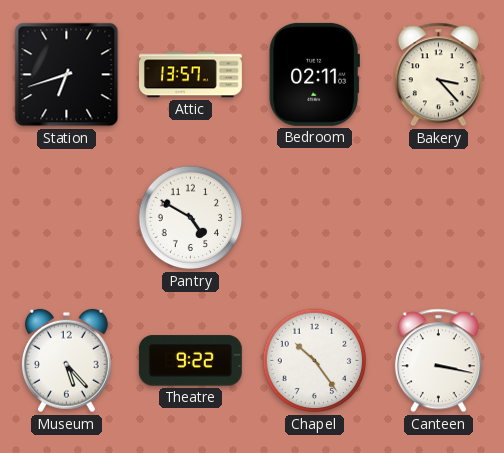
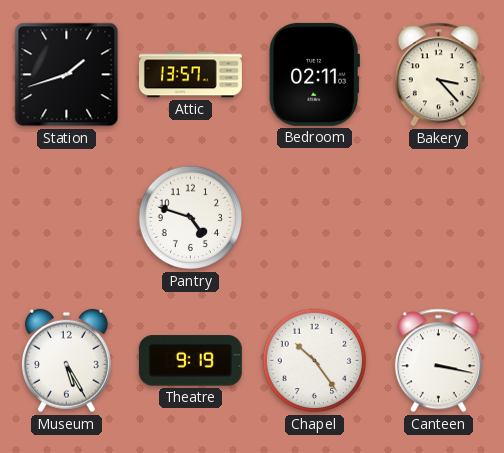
Station: 6:42 -> 1:42 (67, 75)
Pantry: 4:50 -> 4:48 (191, 218)
Museum: 5:23 -> 5:25 (66, 361)
Theatre: 9:22 -> 9:19 (190, 361)
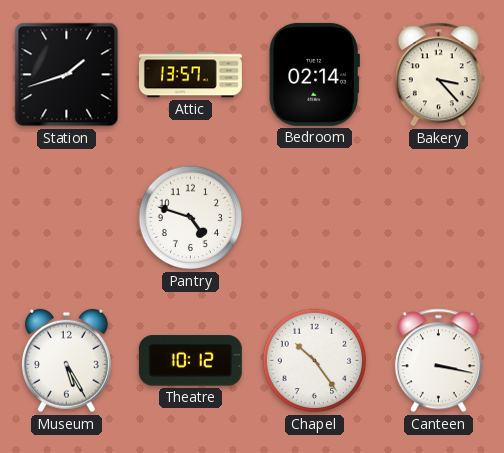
Bedroom: 02:11 -> 02:14 (314, 74)
Theatre: 9:19 -> 10:12 (190, 361)
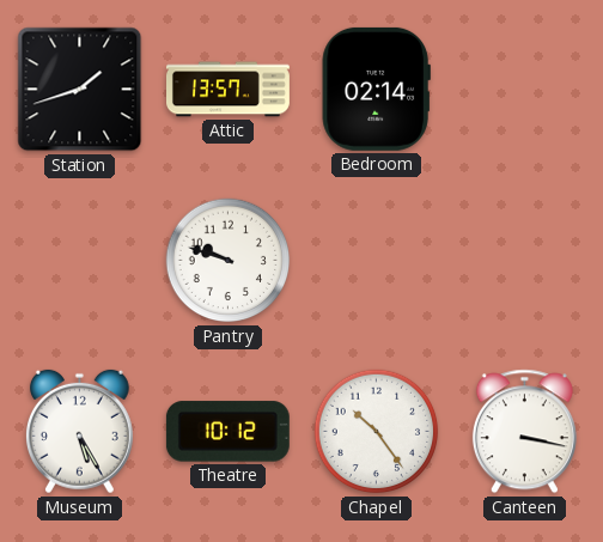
Bakery: 3:23 -> none (438, 75)
Pantry: 4:48 -> 9:48 (229, 261)
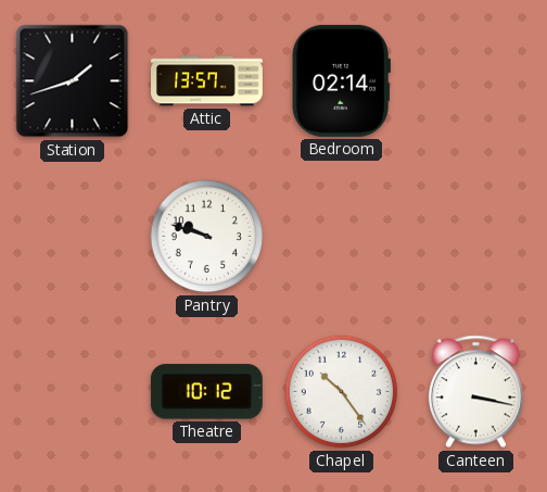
Museum: 5:25 -> none (79, 432)
